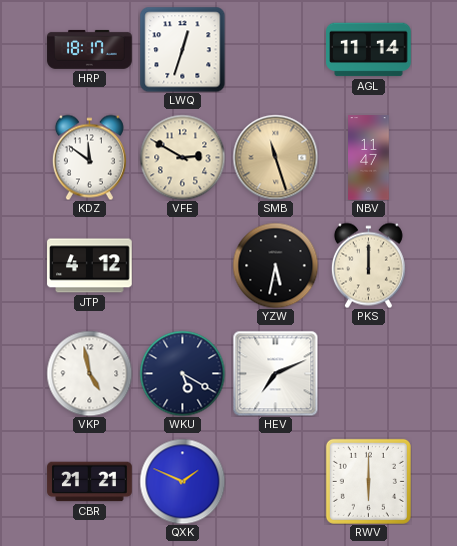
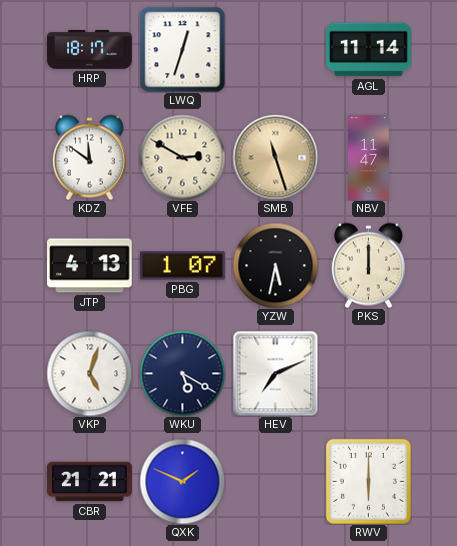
JTP: 4:12 -> 4:13 (90, 266)
PBG: none -> 1:07 (183, 266)
VKP: 4:58 -> 5:03 (89, 373)
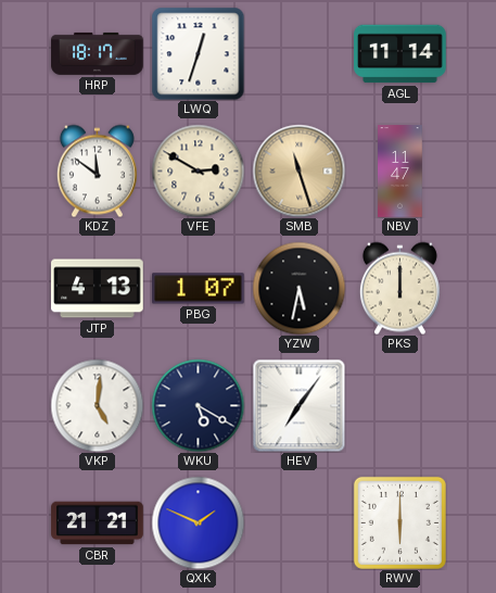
VKP: 5:03 -> 5:01 (97, 405)
HEV: 7:11 -> 7:06 (298, 405)
